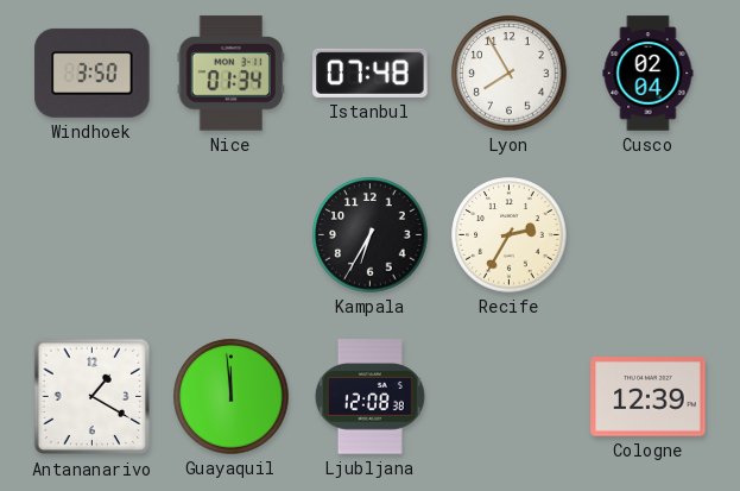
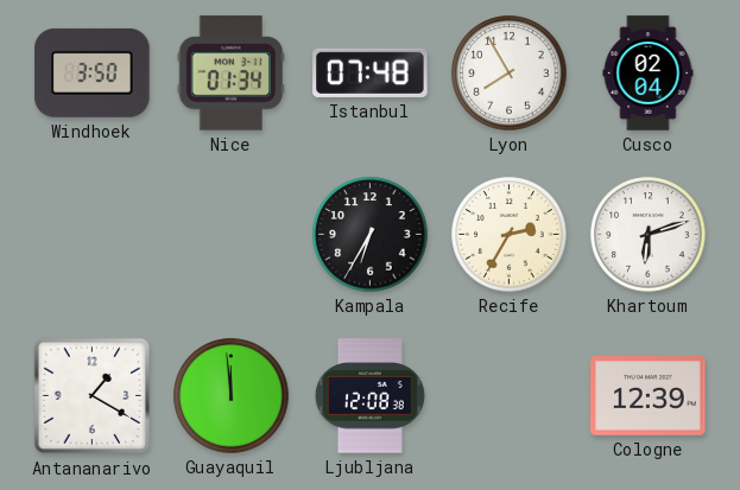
Khartoum: none -> 6:12 (649, 235)
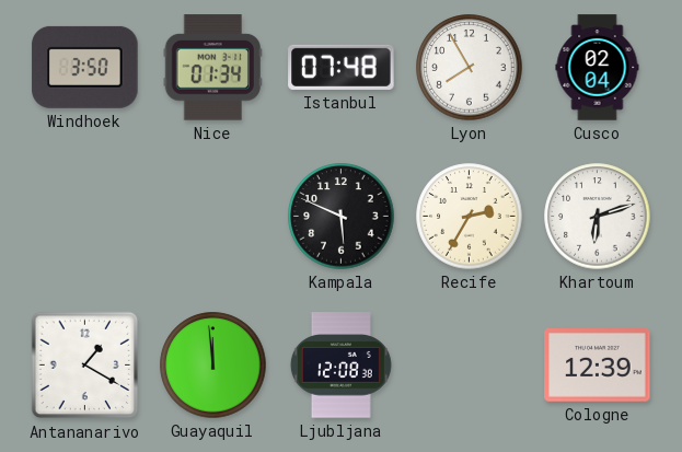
Kampala: 6:35 -> 5:49 (342, 217)
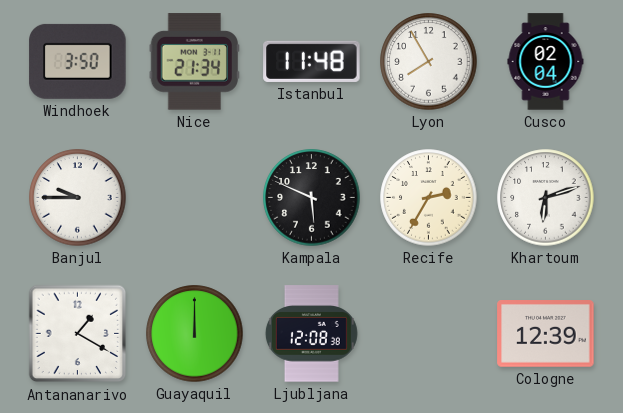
Nice: 01:34 -> 21:34 (194, 62)
Istanbul: 07:48 -> 11:48 (312, 61)
Banjul: none -> 9:45 (78, 198)
Guayaquil: 11:59 -> 12:00 (195, 334)
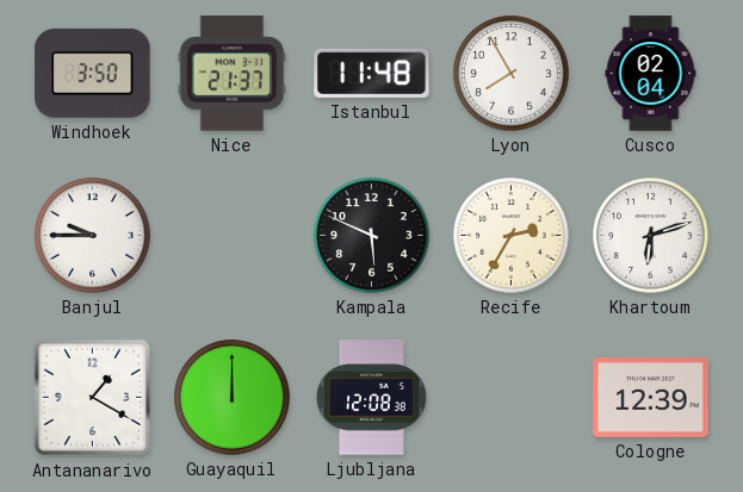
Nice: 21:34 -> 21:37 (231, 74)
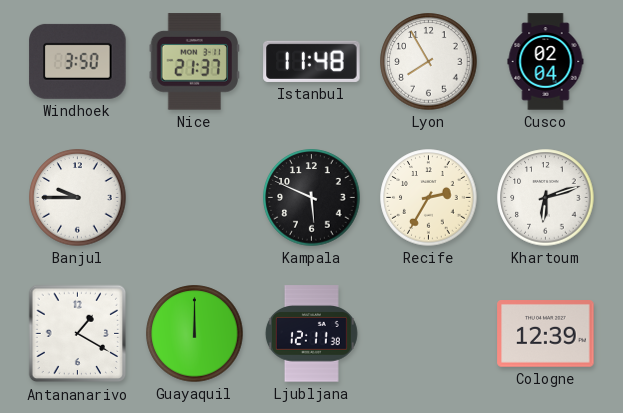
Ljubljana: 12:08 -> 12:11 (311, 334)
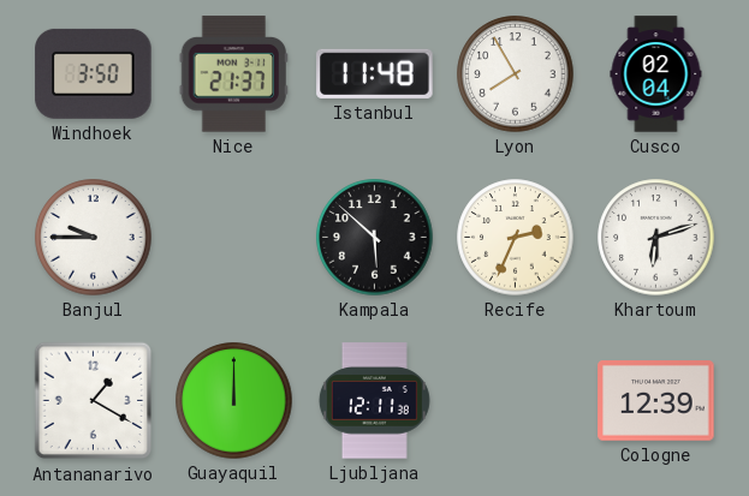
Kampala: 5:49 -> 5:52 (375, 238)
Recife: 2:35 -> 2:34 (516, 238)
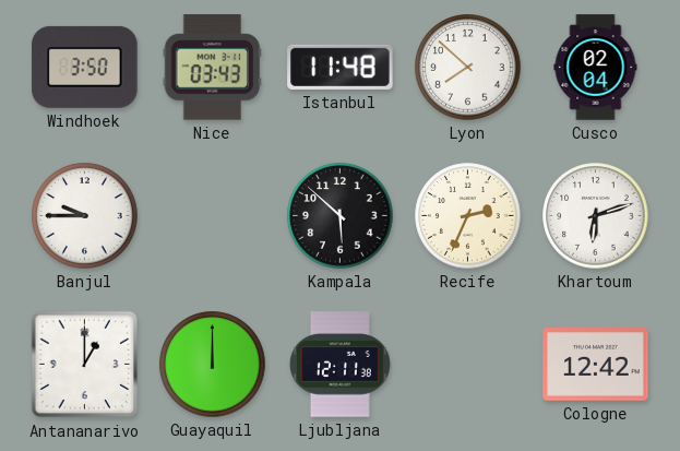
Nice: 21:37 -> 03:43 (212, 68)
Lyon: 7:55 -> 7:52 (468, 68)
Antananarivo: 1:20 -> 1:00 (85, 365)
Cologne: 12:39 -> 12:42 (596, 365)
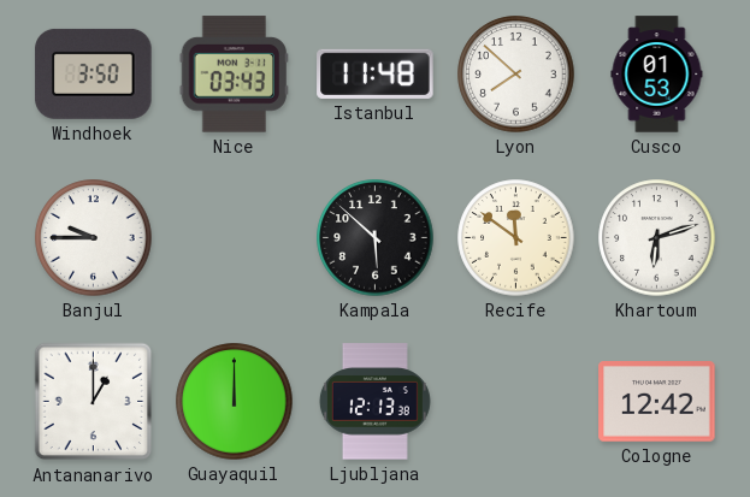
Cusco: 02:04 -> 01:53 (657, 75)
Recife: 2:34 -> 11:51 (516, 238)
Ljubljana: 12:11 -> 12:13 (374, 402)
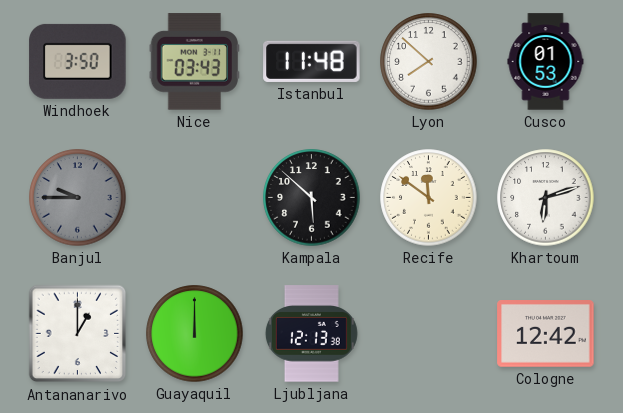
Banjul dial: white -> grey (78, 198)
